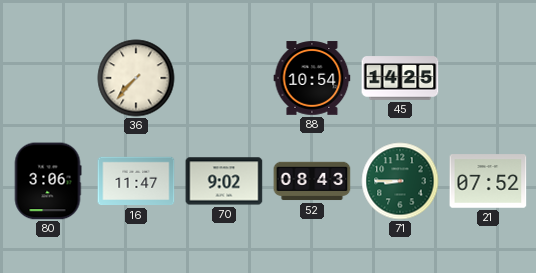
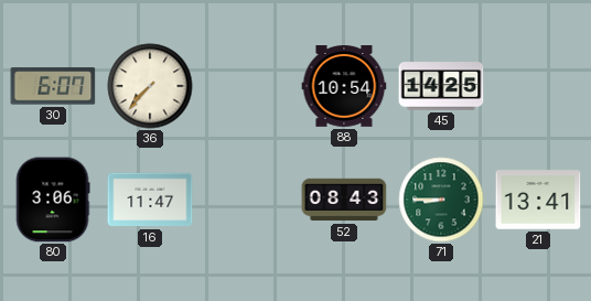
30: none -> 6:07 (53, 86)
70: 9:02 -> none (224, 181)
21: 07:52 -> 13:41 (538, 200)
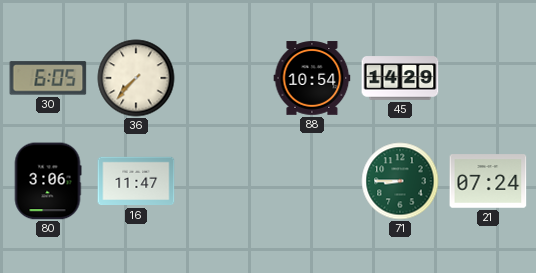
30: 6:07 -> 6:05 (48, 78)
45: 14:25 -> 14:29 (400, 78)
52: 08:43 -> none (344, 200)
21: 13:41 -> 07:24 (488, 181)
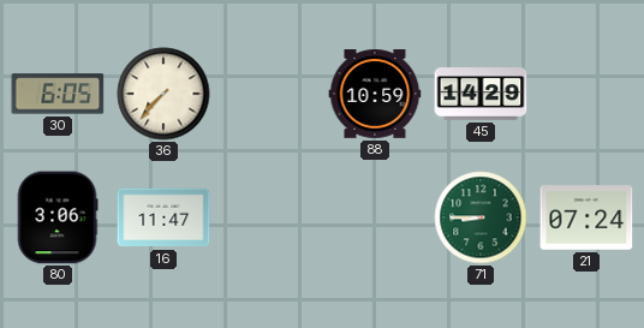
88: 10:54 -> 10:59 (375, 94)
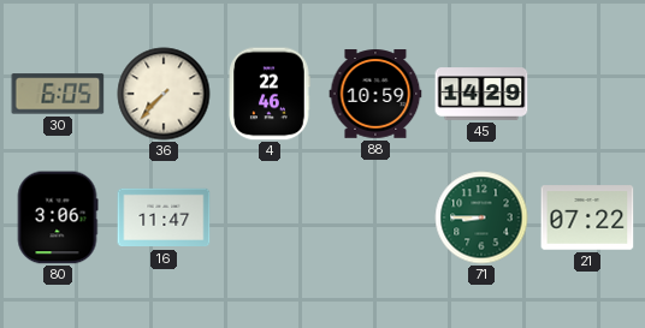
4: none -> 22:46 (270, 94)
21: 07:24 -> 07:22 (587, 217)
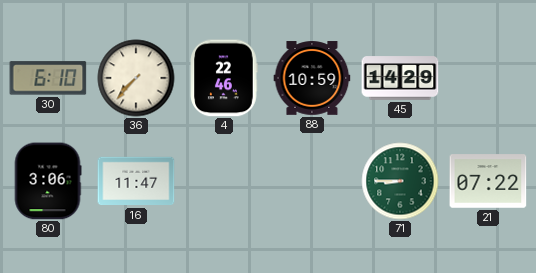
30: 6:05 -> 6:10 (48, 78)
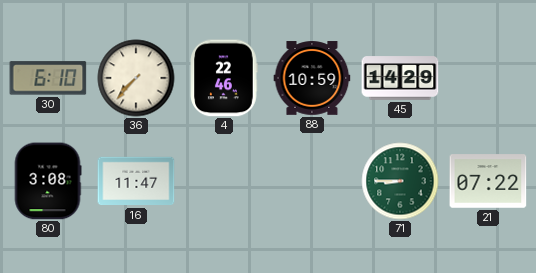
80: 3:06 -> 3:08 (48, 181)
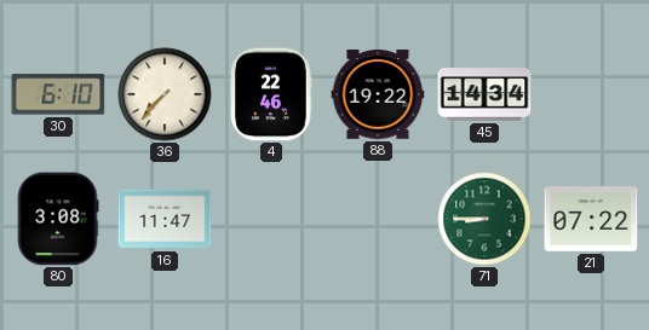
88: 10:59 -> 19:22 (378, 94)
45: 14:29 -> 14:34 (484, 94)
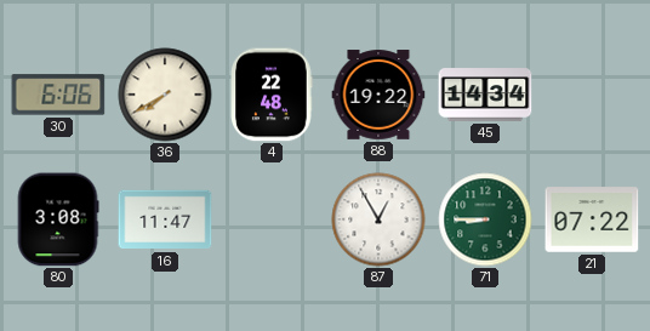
30: 6:10 -> 6:06 (58, 95)
36: 7:37 -> 7:40 (165, 95)
4: 22:46 -> 22:48 (272, 95)
87: none -> 12:55 (378, 219)
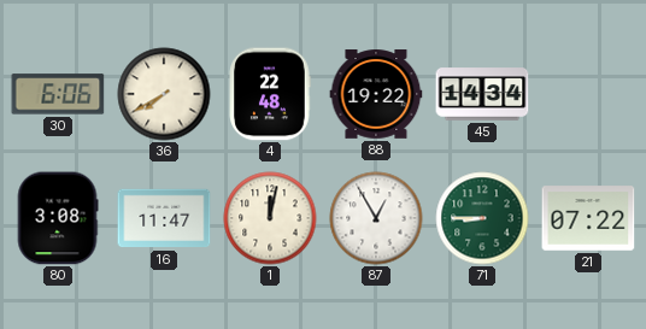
1: none -> 12:02 (270, 218)
